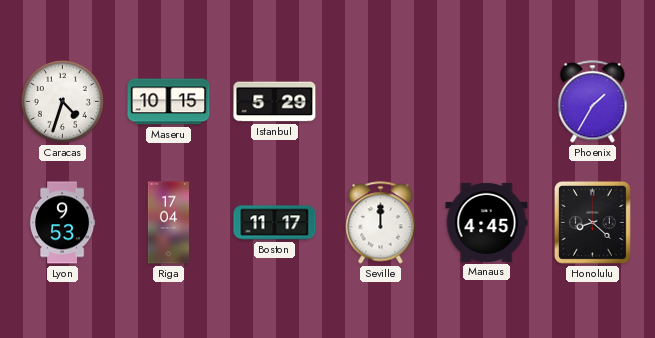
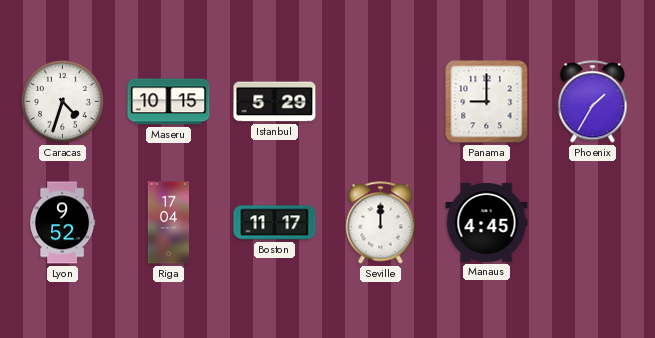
Panama: none -> 9:00 (487, 102)
Lyon: 9:53 -> 9:52 (62, 223)
Honolulu: 8:22 -> none (592, 222)
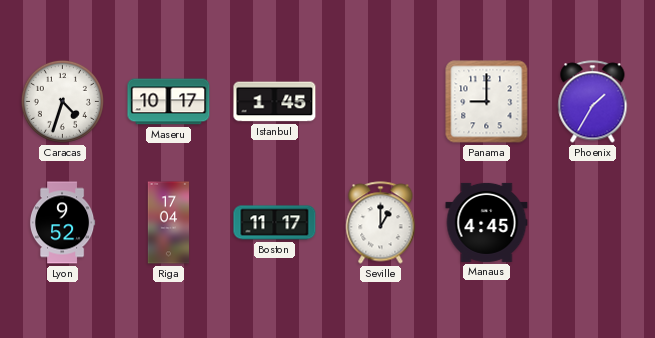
Maseru: 10:15 -> 10:17 (169, 102)
Istanbul: 5:29 -> 1:45 (275, 102)
Seville: 12:00 -> 1:00 (381, 223)
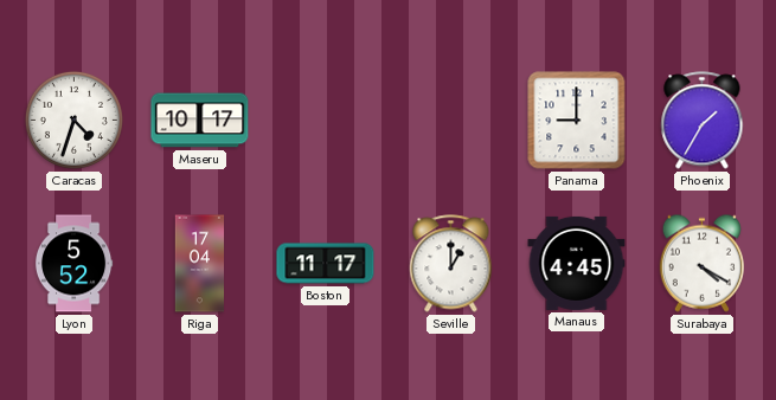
Istanbul: 1:45 -> none (275, 102)
Lyon: 9:52 -> 5:52 (73, 264)
Surabaya: none -> 4:20 (701, 263)
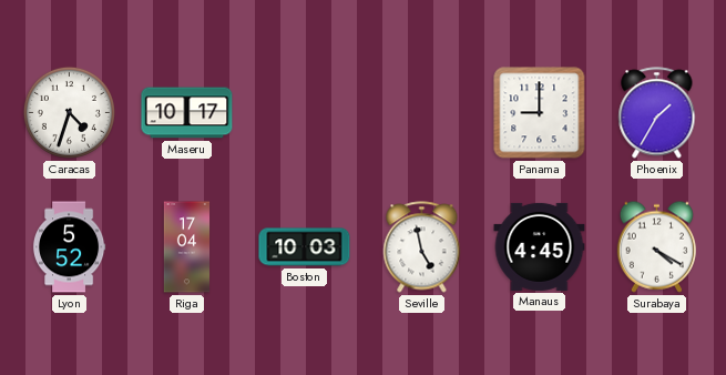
Boston: 11:17 -> 10:03 (305, 247)
Seville: 1:00 -> 4:58 (422, 247)
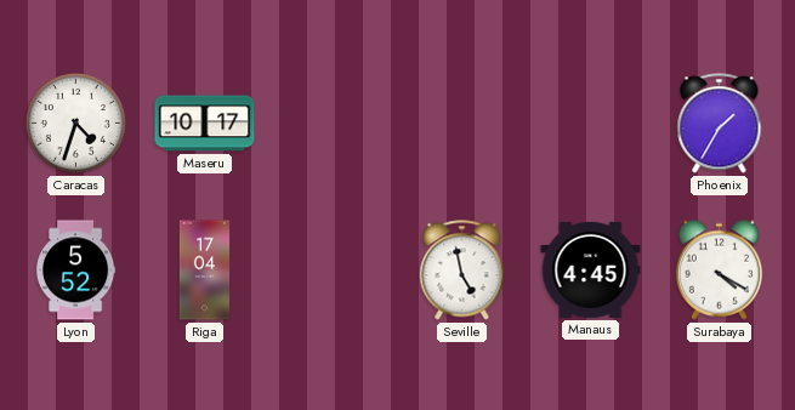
Panama: 9:00 -> none (540, 113)
Boston: 10:03 -> none (305, 247)
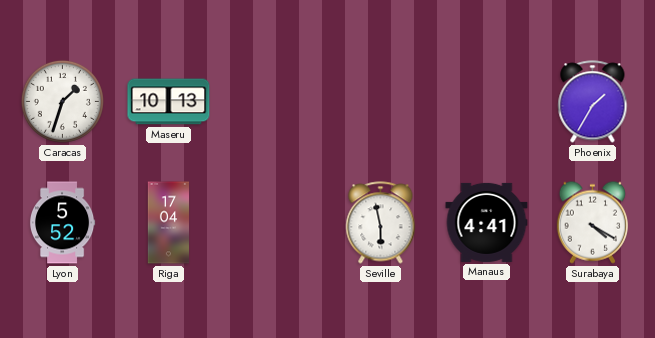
Caracas: 4:33 -> 1:33 (62, 101)
Maseru: 10:17 -> 10:13 (169, 102)
Seville: 4:58 -> 5:58 (381, 223)
Manaus: 4:45 -> 4:41 (487, 222)
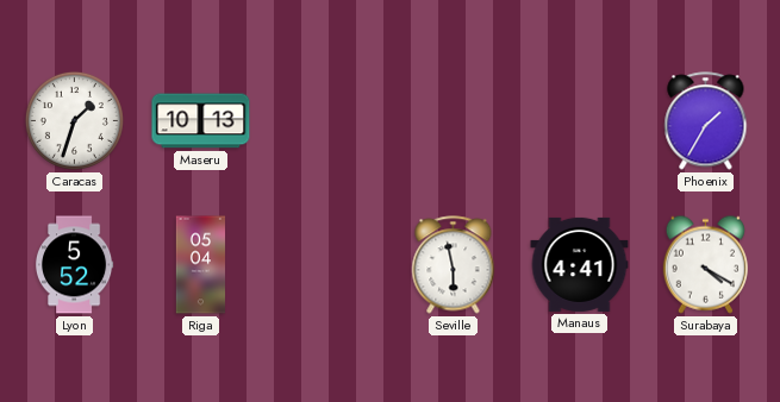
Riga: 17:04 -> 05:04 (201, 265)
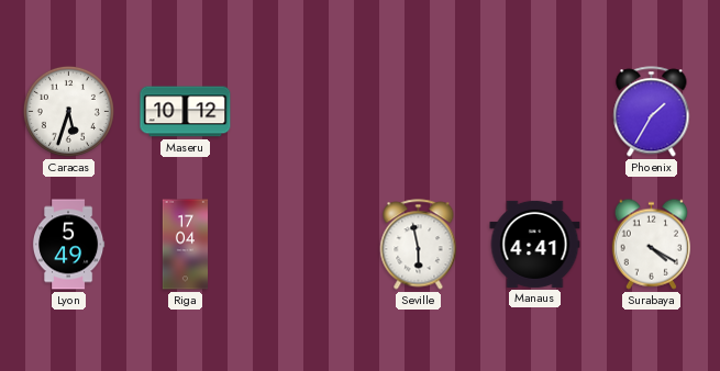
Caracas: 1:33 -> 5:33 (68, 111)
Maseru: 10:13 -> 10:12 (186, 112)
Lyon: 5:52 -> 5:49 (68, 245)
Riga: 05:04 -> 17:04 (186, 245)
